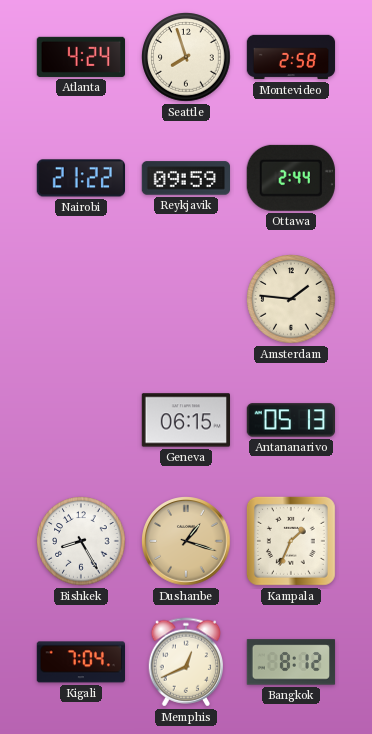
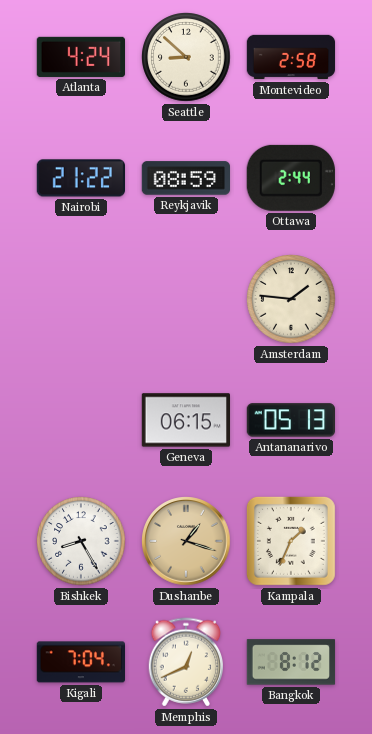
Seattle: 7:57 -> 8:52 (186, 57)
Reykjavik: 09:59 -> 08:59 (186, 178)
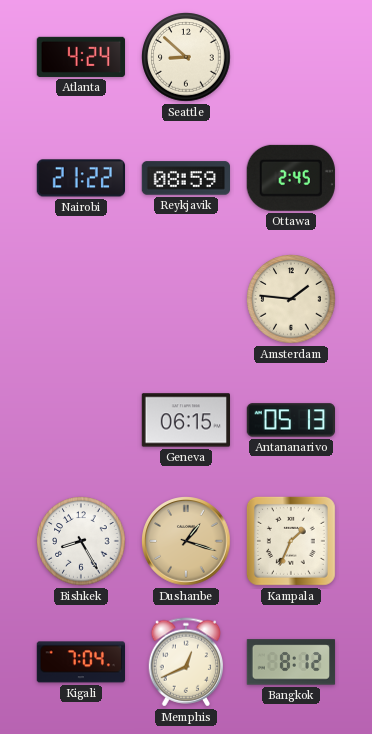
Montevideo: 2:58 -> none (291, 57)
Ottawa: 2:44 -> 2:45 (291, 178)
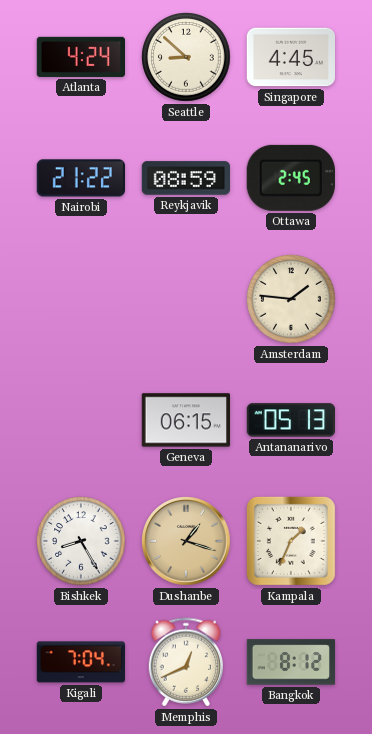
Singapore: none -> 4:45 (291, 57)
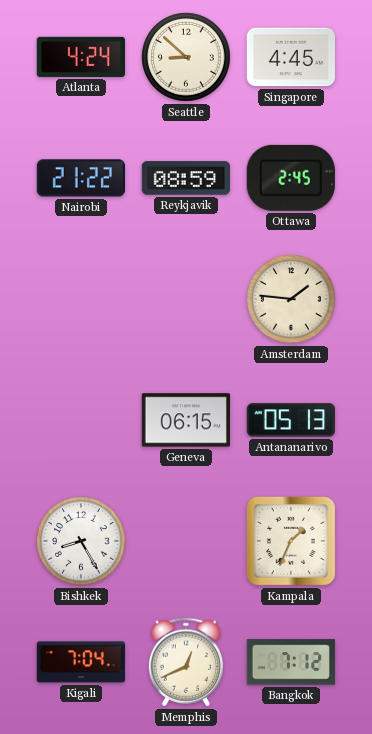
Dushanbe: 1:18 -> none (186, 541)
Bangkok: 8:12 -> 7:12 (291, 662)
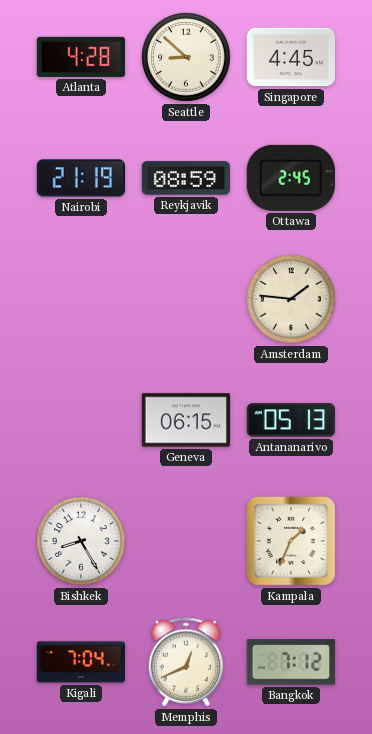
Atlanta: 4:24 -> 4:28 (80, 57)
Nairobi: 21:22 -> 21:19 (80, 178)
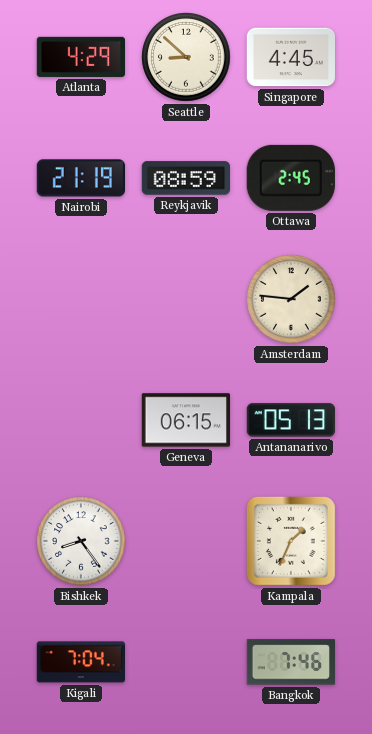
Atlanta: 4:28 -> 4:29 (80, 57)
Bishkek: 8:25 -> 8:24 (81, 541)
Memphis: 12:41 -> none (186, 662)
Bangkok: 7:12 -> 7:46 (291, 662)
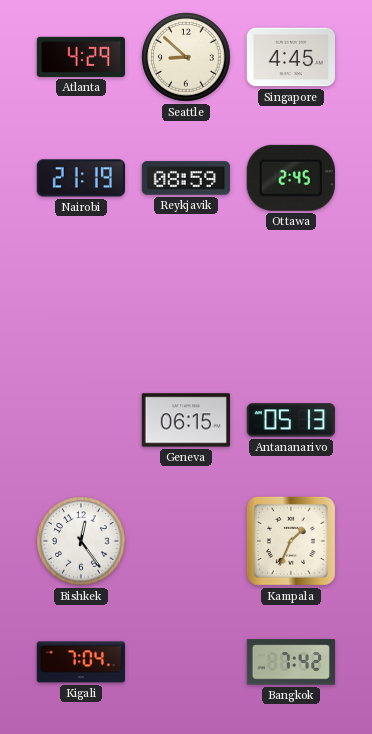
Amsterdam: 1:46 -> none (291, 299)
Bishkek: 8:24 -> 12:24 (81, 541)
Bangkok: 7:46 -> 7:42 (291, 662)
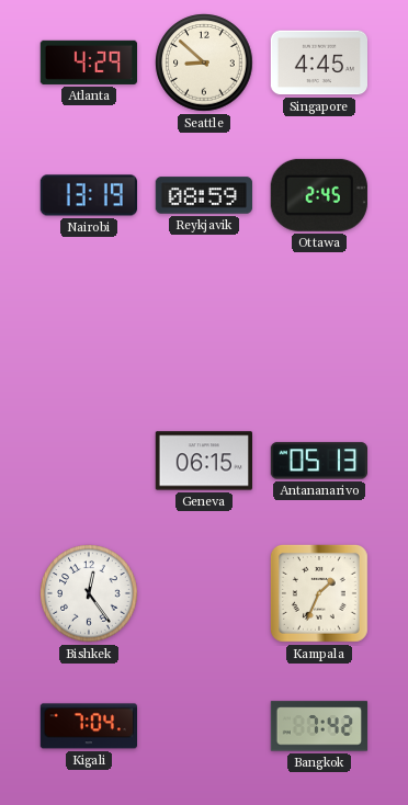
Nairobi: 21:19 -> 13:19 (88, 195)
